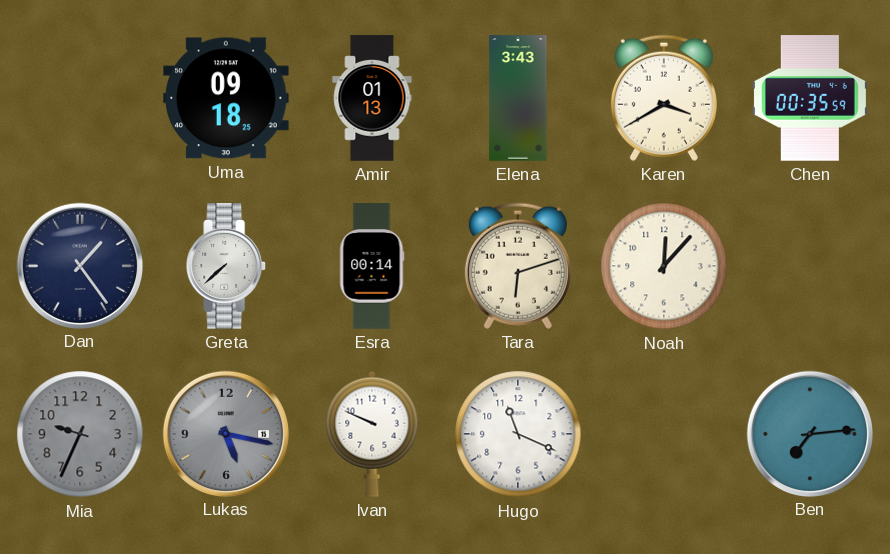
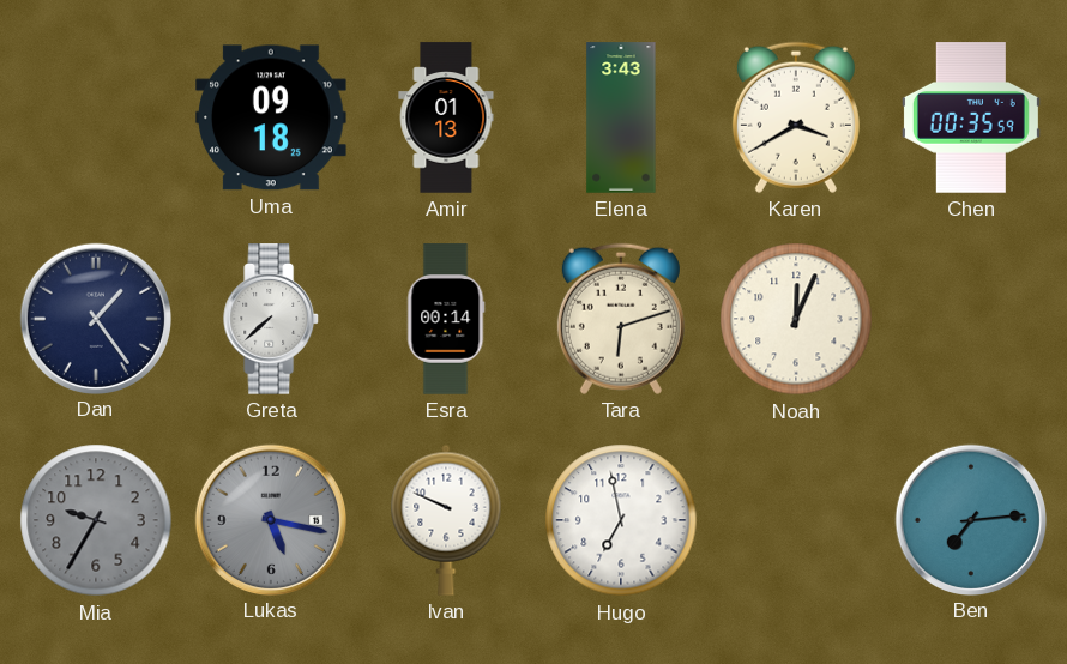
Noah: 12:07 -> 12:04 (796, 319)
Mia: 9:34 -> 9:35 (96, 520)
Hugo: 11:19 -> 6:58 (621, 520)
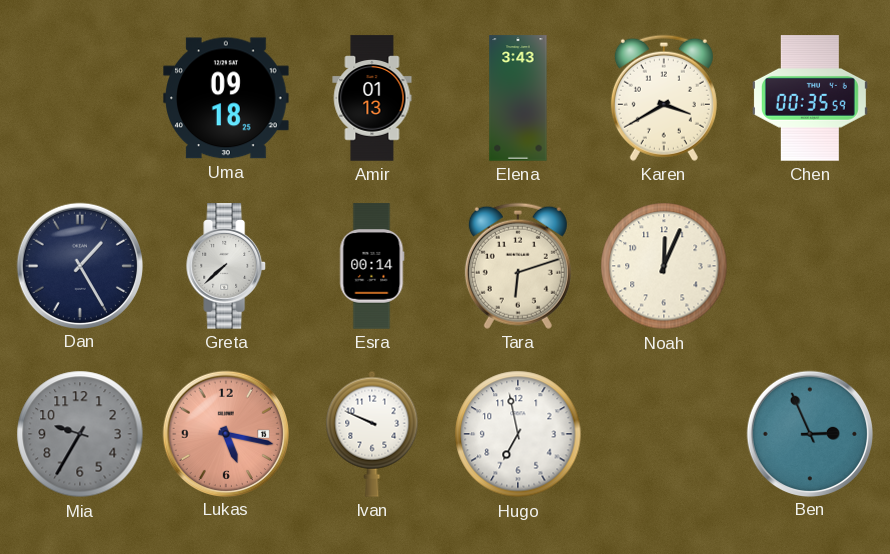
Dan: 1:24 -> 1:25 (79, 265)
Lukas dial: grey -> salmon (225, 433)
Ben: 7:14 -> 2:56 (809, 433)
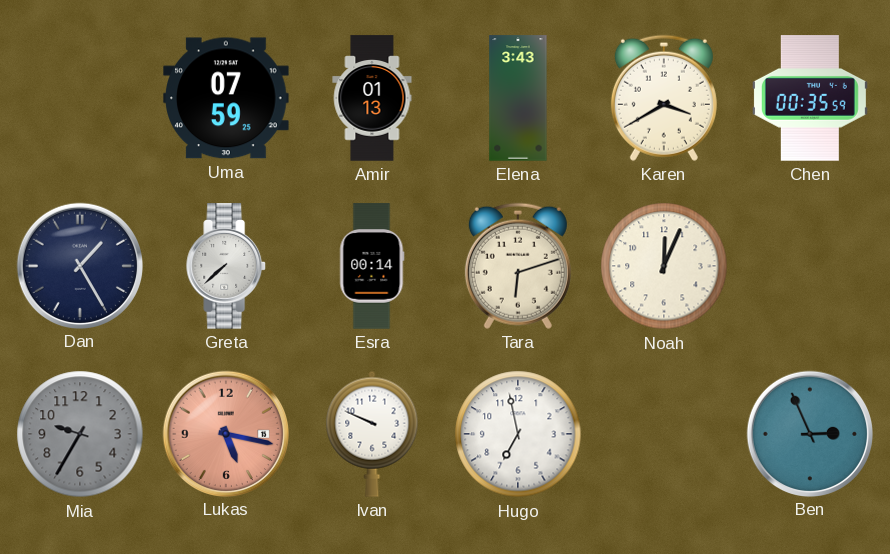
Uma: 09:18 -> 07:59 (226, 98)
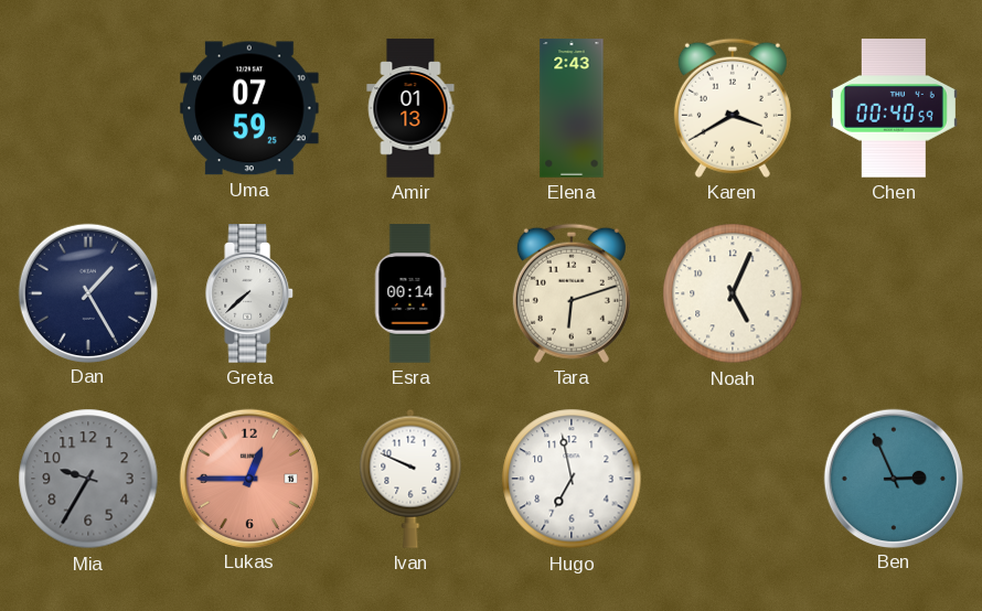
Elena: 3:43 -> 2:43 (572, 108)
Chen: 00:35 -> 00:40 (894, 108)
Noah: 12:04 -> 5:04 (733, 293)
Lukas: 5:17 -> 12:45 (248, 478)
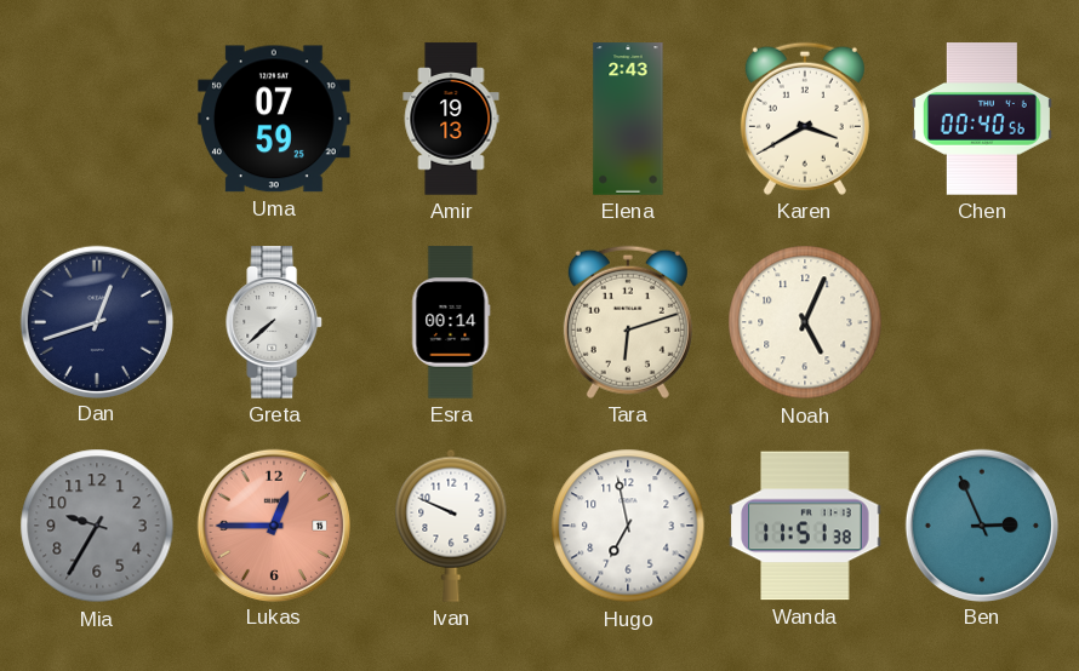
Amir: 01:13 -> 19:13 (451, 119)
Chen: 00:40:59 -> 00:40:56 (982, 119)
Dan: 1:25 -> 12:42 (96, 321)
Wanda: none -> 11:51 (805, 526)
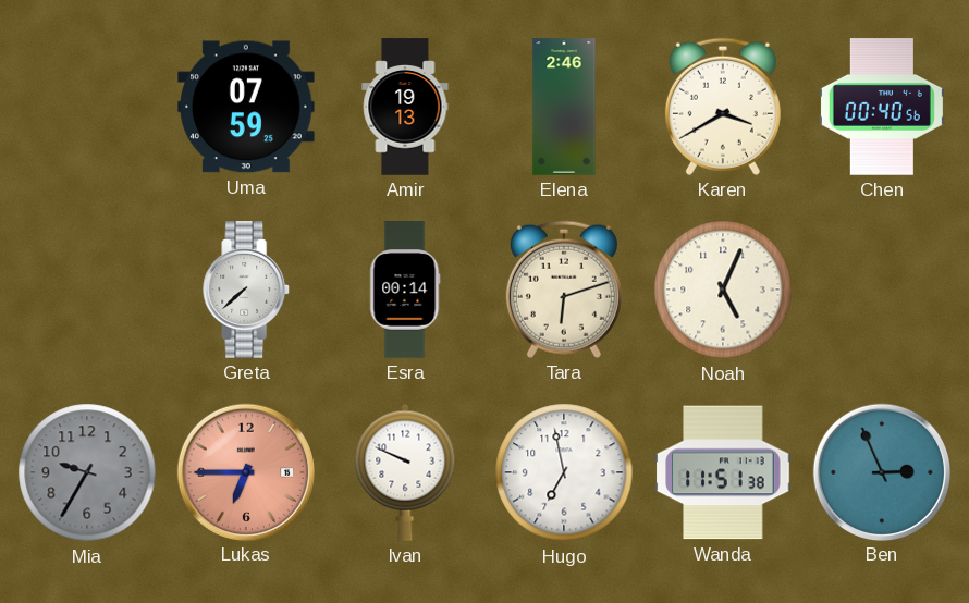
Elena: 2:43 -> 2:46 (564, 107)
Dan: 12:42 -> none (96, 321)
Lukas: 12:45 -> 6:45 (245, 471)
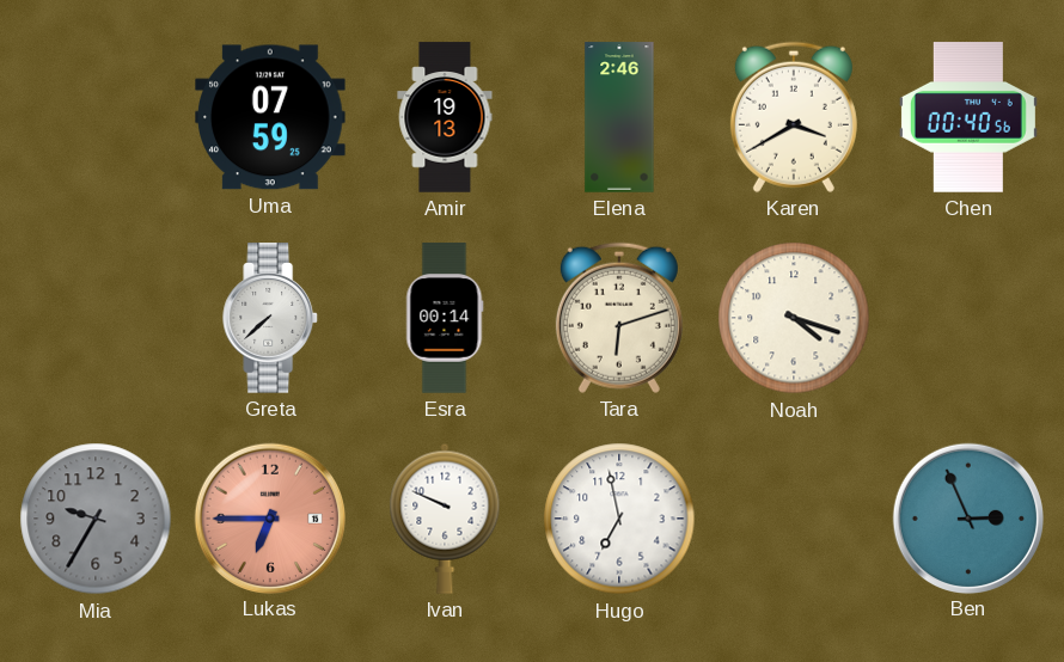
Noah: 5:04 -> 4:18 (794, 318)
Wanda: 11:51 -> none (723, 472)
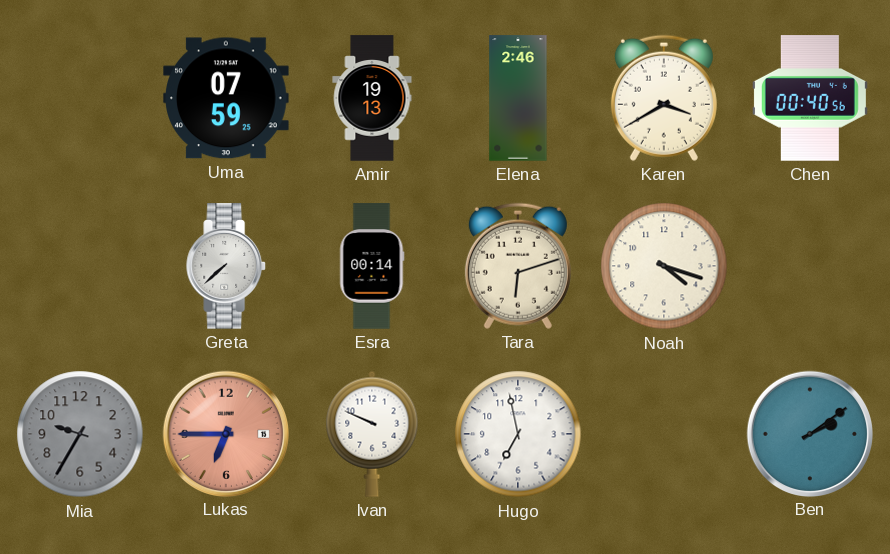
Ben: 2:56 -> 2:09 (809, 433)
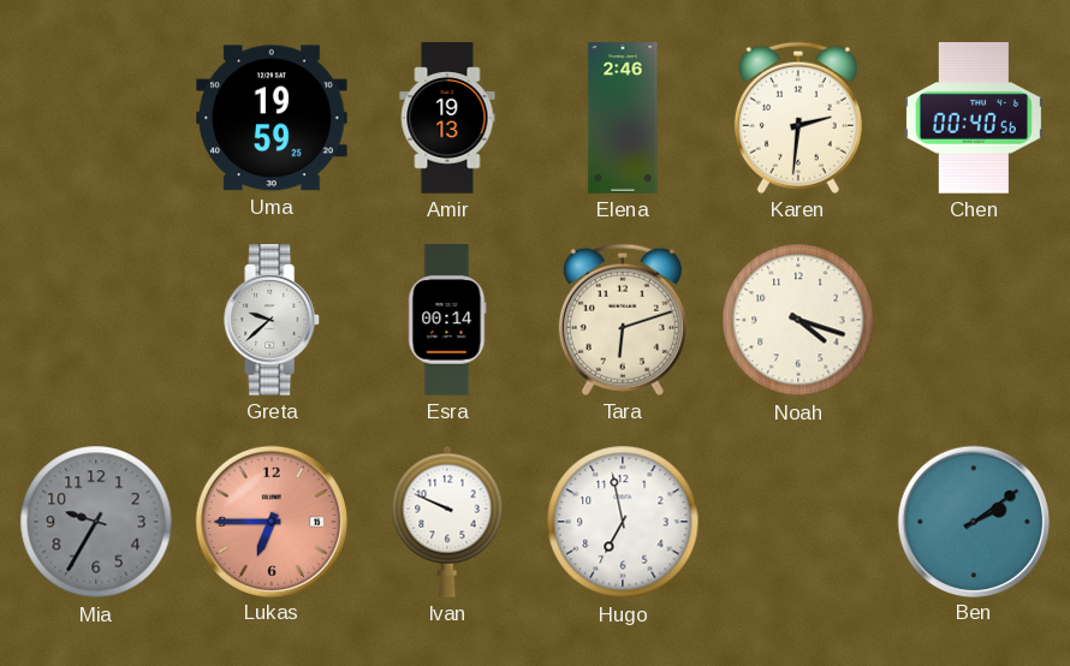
Uma: 07:59 -> 19:59 (272, 118)
Karen: 3:40 -> 2:31 (798, 118)
Greta: 7:38 -> 9:38 (273, 320)
